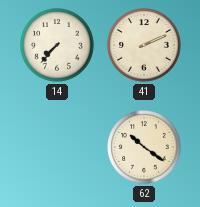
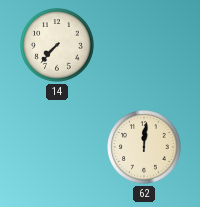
41: 2:11 -> none (144, 45)
62: 10:21 -> 12:01 (144, 147)
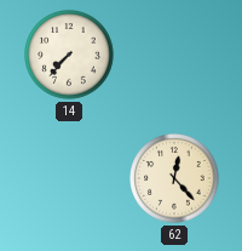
62: 12:01 -> 12:23 (174, 178)
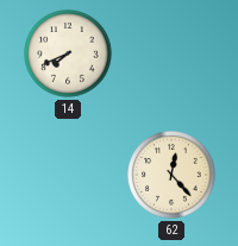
14: 7:37 -> 7:41 (68, 53)
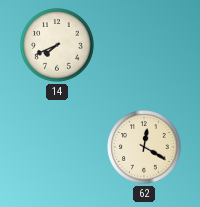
62: 12:23 -> 12:20 (144, 147)
